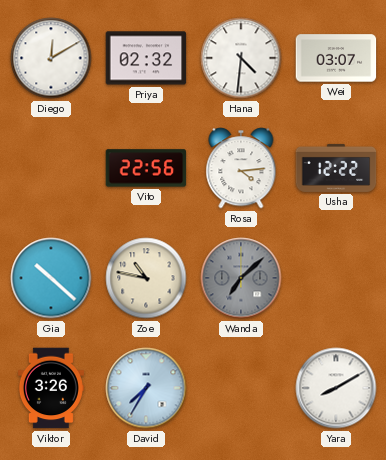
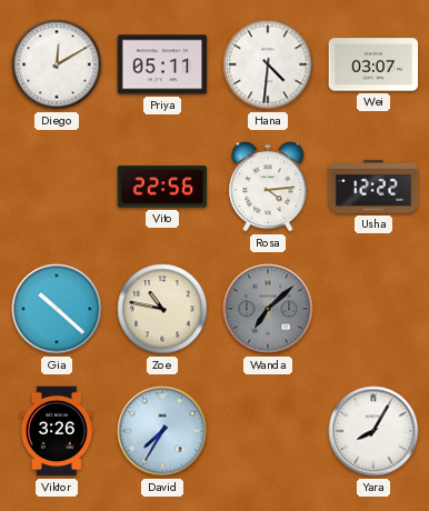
Priya: 02:32 -> 05:11 (162, 64)
Yara: 8:10 -> 8:05 (373, 431)
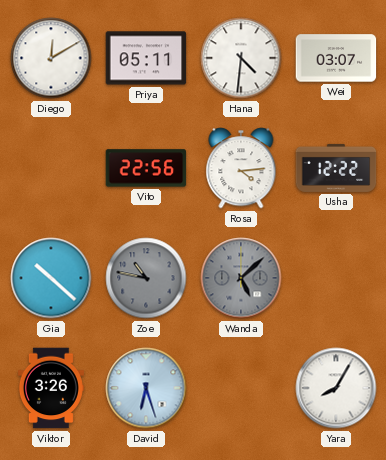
Zoe dial: cream -> grey (146, 278)
Wanda: 7:08 -> 5:08 (241, 278)
David: 7:35 -> 6:27 (146, 388)
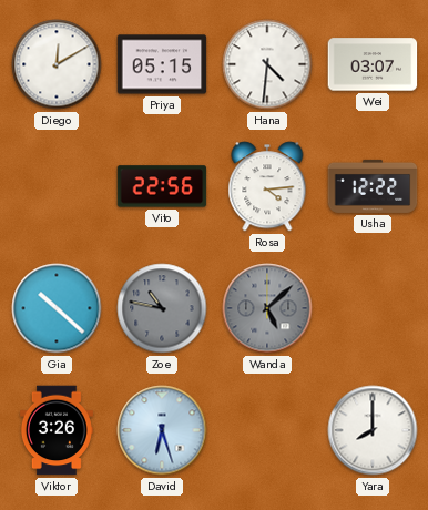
Priya: 05:11 -> 05:15 (162, 64)
Yara: 8:05 -> 8:00 (373, 430)
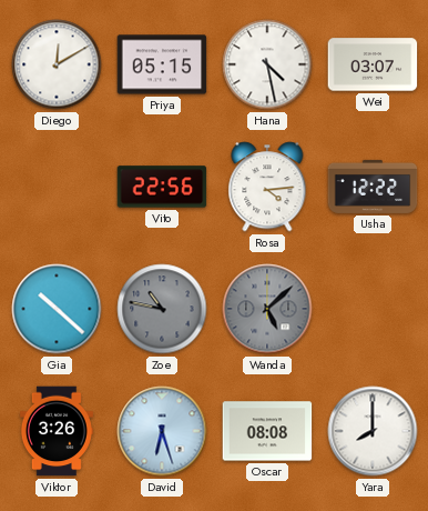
Hana: 4:31 -> 4:28 (267, 64)
Oscar: none -> 08:08 (267, 431)
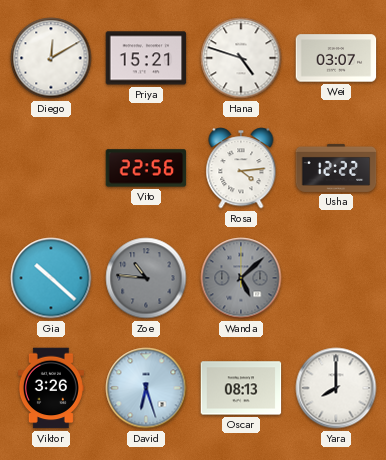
Priya: 05:15 -> 15:21 (146, 58)
Hana: 4:28 -> 4:48 (241, 58)
Zoe: 10:47 -> 10:46 (146, 278)
Oscar: 08:08 -> 08:13 (241, 388)
